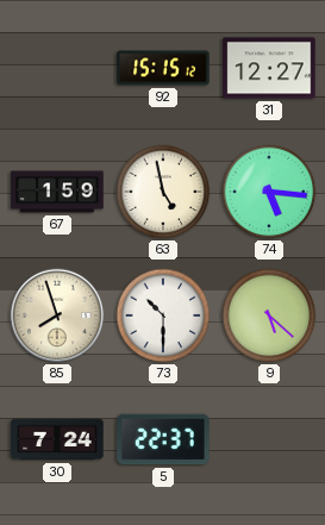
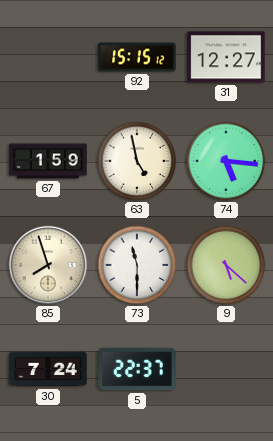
73: 10:30 -> 11:30 (137, 265)
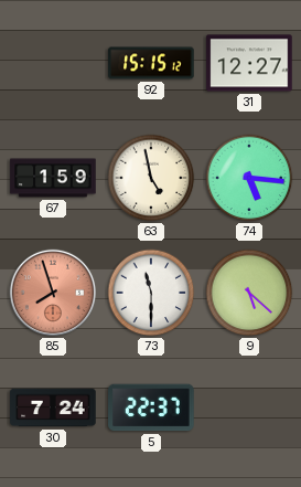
85 dial: cream -> salmon (53, 293)
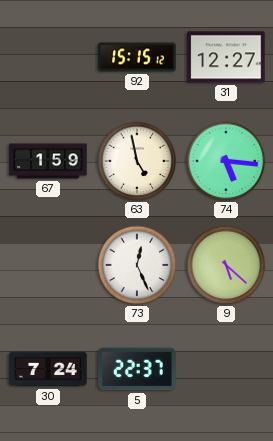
85: 7:57 -> none (53, 293)
73: 11:30 -> 12:26 (137, 265)
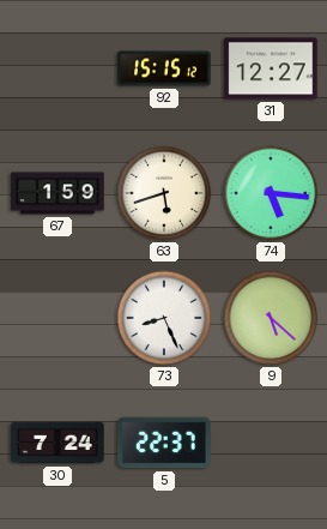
63: 4:58 -> 5:42 (164, 193)
73: 12:26 -> 8:26 (164, 318)
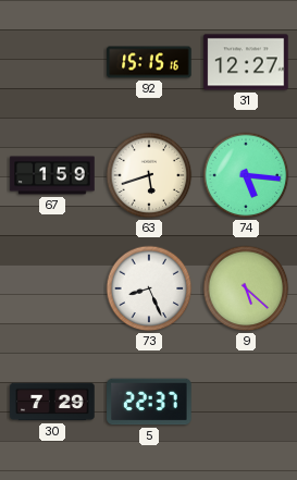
92: 15:15:12 -> 15:15:16 (149, 62)
30: 7:24 -> 7:29 (52, 402)
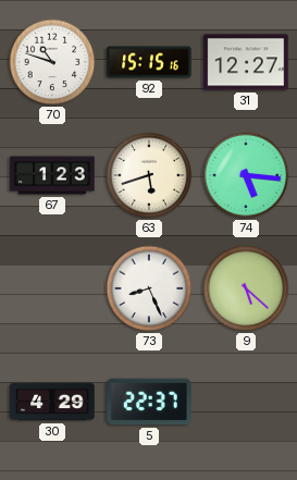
70: none -> 10:48 (52, 62)
67: 1:59 -> 1:23 (52, 175)
30: 7:29 -> 4:29 (52, 402)
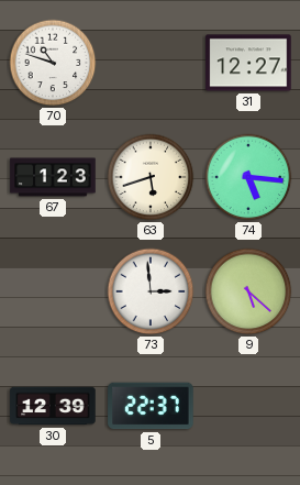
92: 15:15 -> none (149, 62)
73: 8:26 -> 2:59 (151, 291)
30: 4:29 -> 12:39 (53, 406)
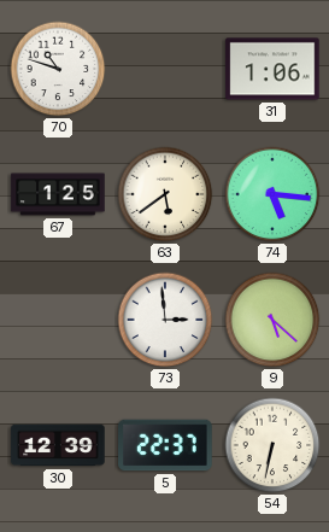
31: 12:27 -> 1:06 (272, 69)
67: 1:23 -> 1:25 (58, 194)
63: 5:42 -> 5:39 (165, 194)
54: none -> 6:32 (272, 445)
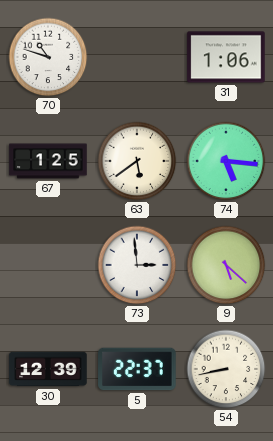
54: 6:32 -> 8:43 (226, 369)
